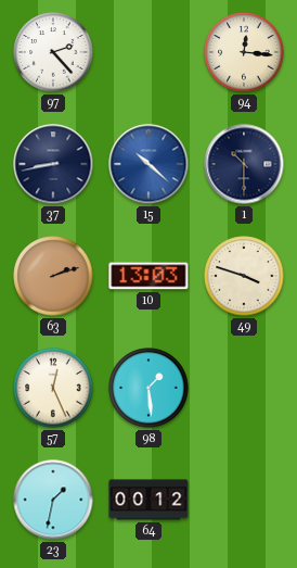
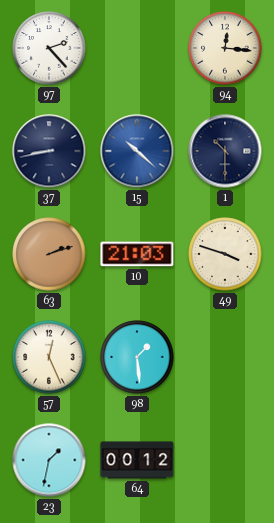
10: 13:03 -> 21:03 (137, 254)
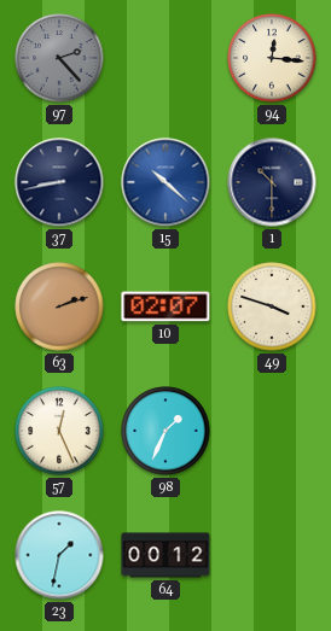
97 dial: white -> grey (59, 58)
10: 21:03 -> 02:07 (165, 306)
98: 1:29 -> 1:34 (165, 431)
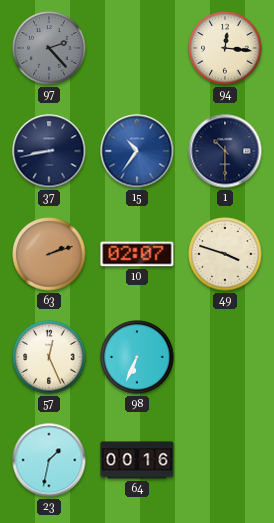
15: 10:22 -> 10:36 (137, 151)
98: 1:34 -> 6:34 (137, 357)
64: 00:12 -> 00:16 (137, 460)
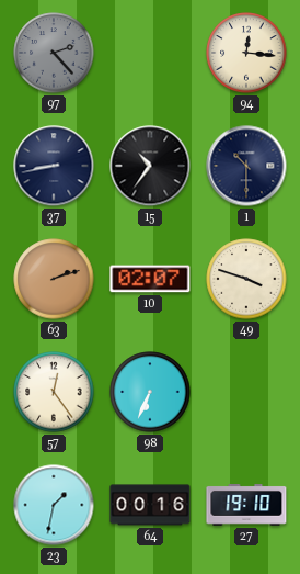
15 dial: blue -> black (150, 166)
57: 12:26 -> 12:24 (54, 392)
27: none -> 19:10 (246, 506)
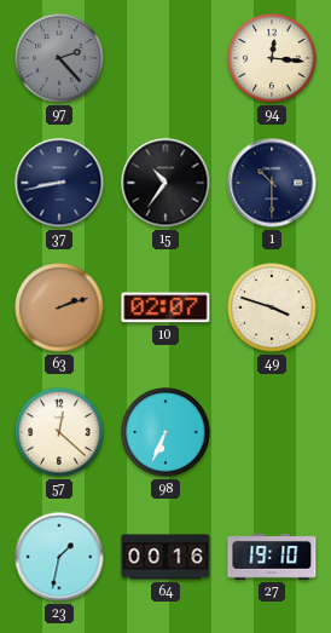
57: 12:24 -> 12:22 (59, 432)
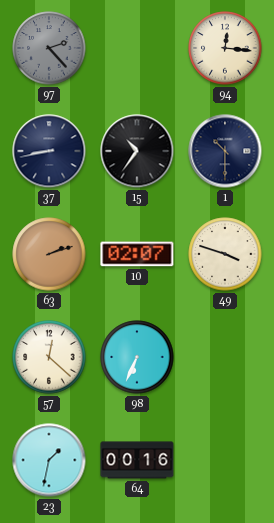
27: 19:10 -> none (272, 558)
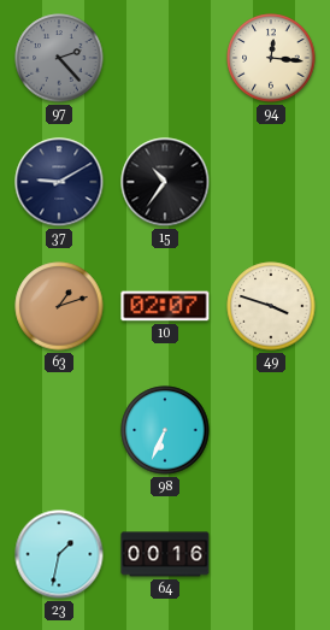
37: 8:43 -> 9:10 (59, 182)
1: 10:30 -> none (225, 151)
63: 2:12 -> 1:12 (59, 306)
57: 12:22 -> none (49, 357)
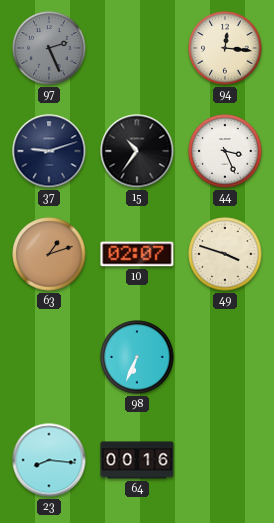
97: 2:23 -> 2:26 (49, 48)
37: 9:10 -> 9:12 (49, 151)
44: none -> 3:26 (225, 151)
23: 1:32 -> 8:16 (49, 460)
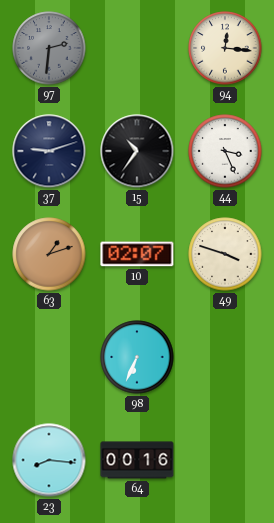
97: 2:26 -> 2:31 (49, 48)
